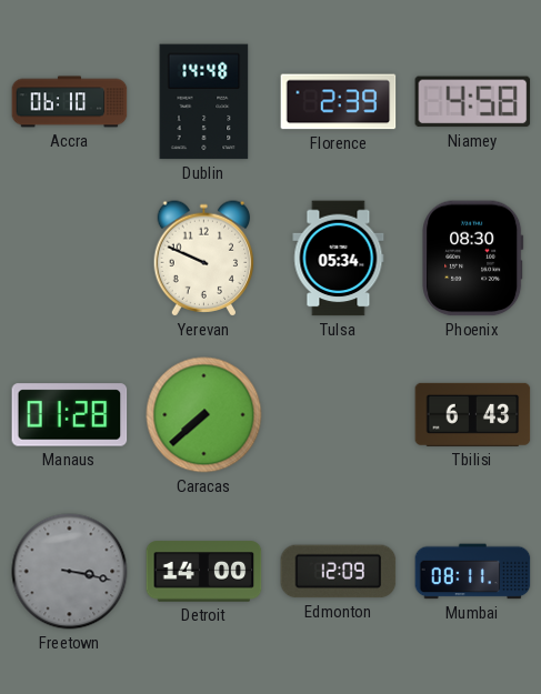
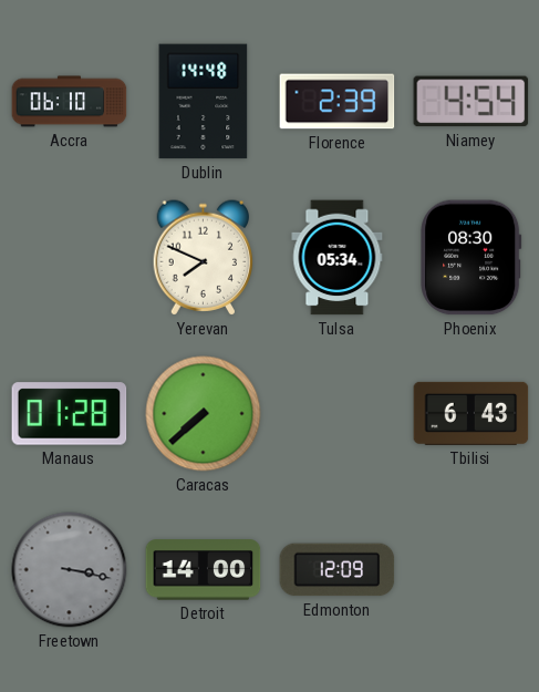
Niamey: 4:58 -> 4:54 (471, 102)
Yerevan: 9:49 -> 7:49 (204, 258)
Mumbai: 08:11 -> none (473, 572)
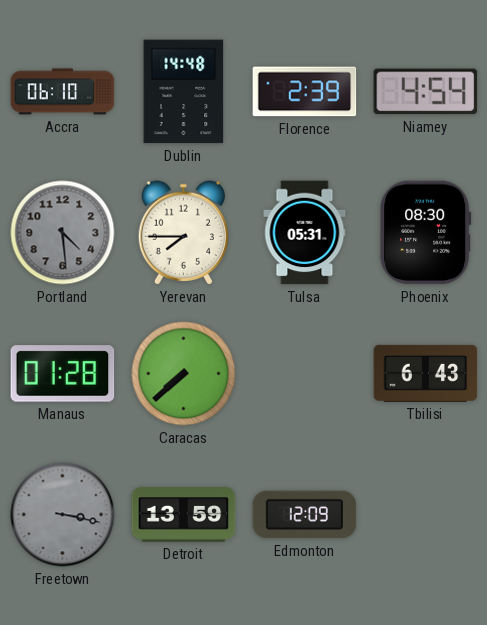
Portland: none -> 4:29 (63, 233)
Yerevan: 7:49 -> 7:45 (184, 233)
Tulsa: 05:34 -> 05:31 (305, 233)
Detroit: 14:00 -> 13:59 (184, 515)
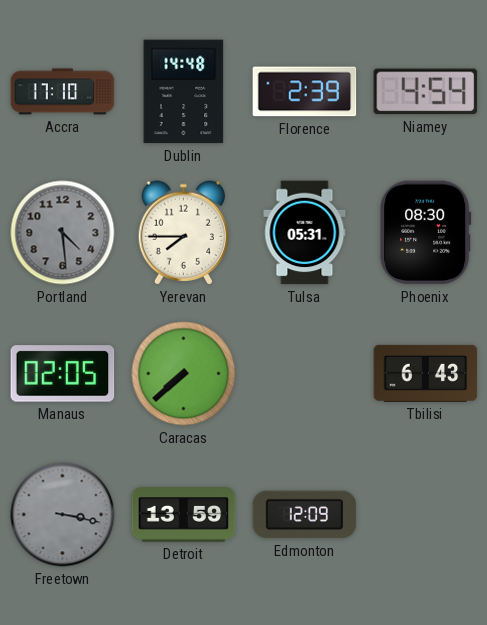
Accra: 06:10 -> 17:10 (63, 92)
Manaus: 01:28 -> 02:05 (63, 374)
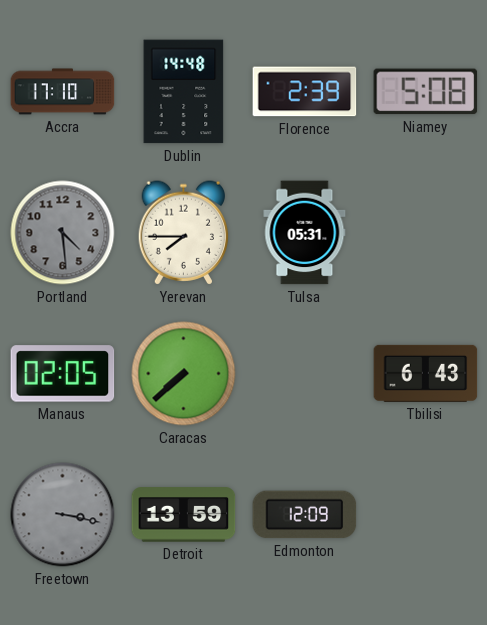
Niamey: 4:54 -> 5:08 (426, 92)
Phoenix: 08:30 -> none (426, 233)
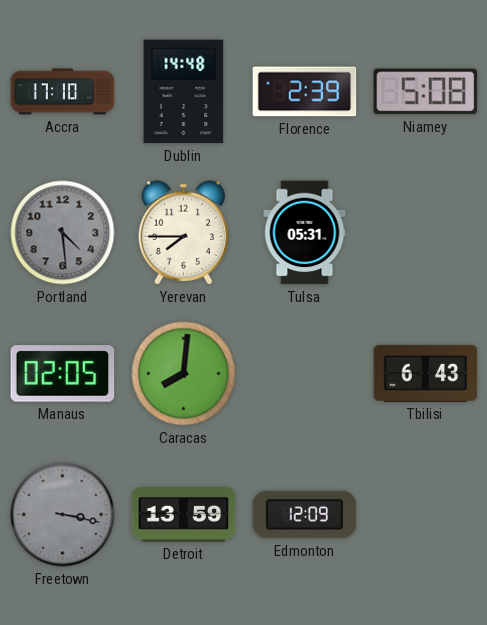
Caracas: 7:38 -> 8:01 (184, 374)
